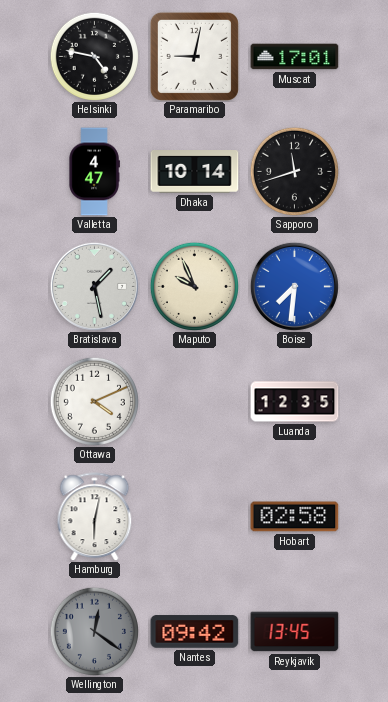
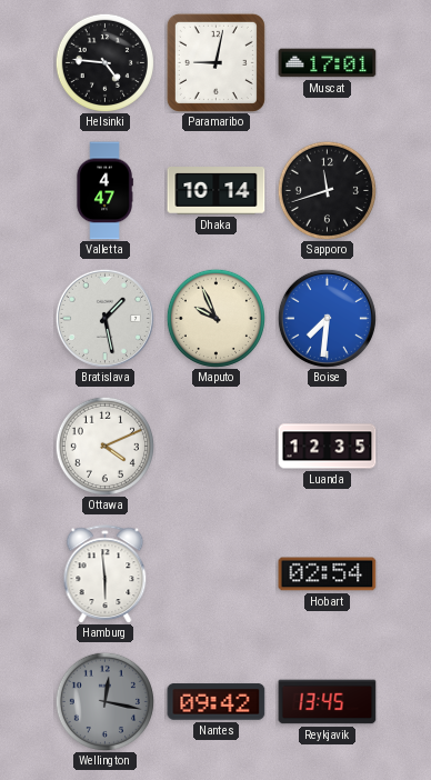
Helsinki: 4:47 -> 4:46 (104, 62)
Hamburg: 6:02 -> 5:59 (106, 574)
Hobart: 02:58 -> 02:54 (328, 574)
Wellington: 12:21 -> 12:17 (104, 701)
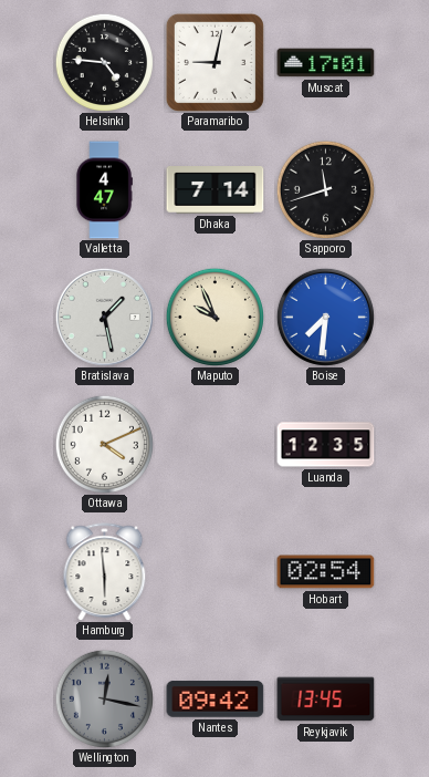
Dhaka: 10:14 -> 7:14 (216, 190)
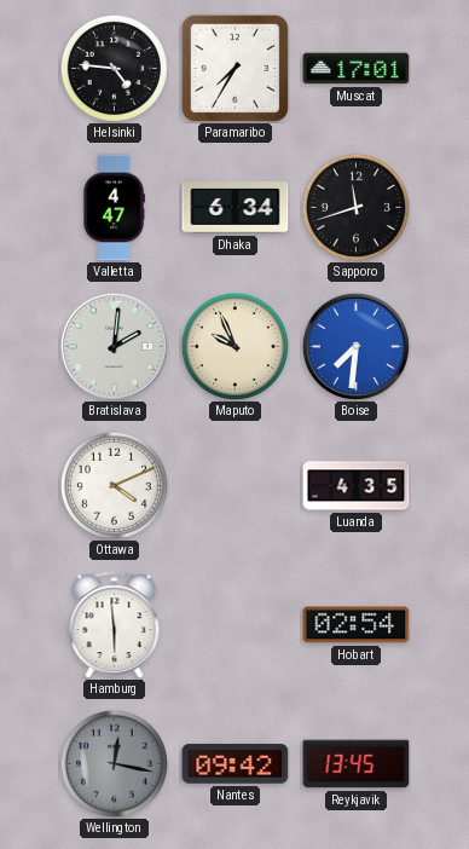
Paramaribo: 9:02 -> 7:35 (234, 68)
Dhaka: 7:14 -> 6:34 (236, 208)
Bratislava: 1:28 -> 2:01 (114, 346)
Luanda: 12:35 -> 4:35 (357, 486)
